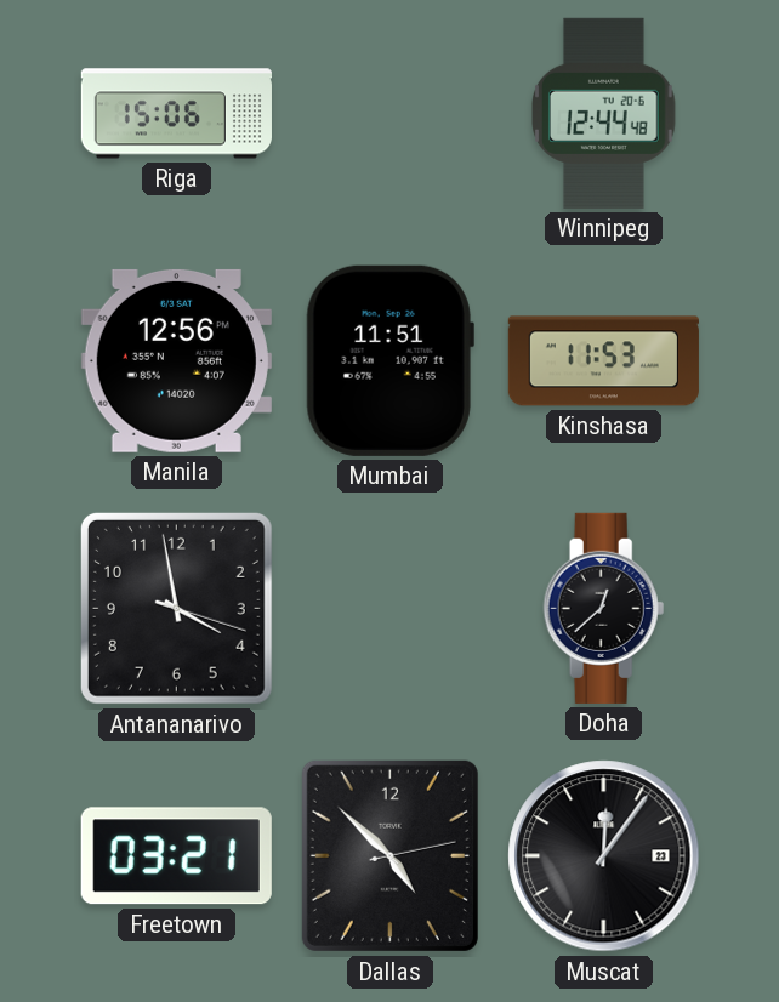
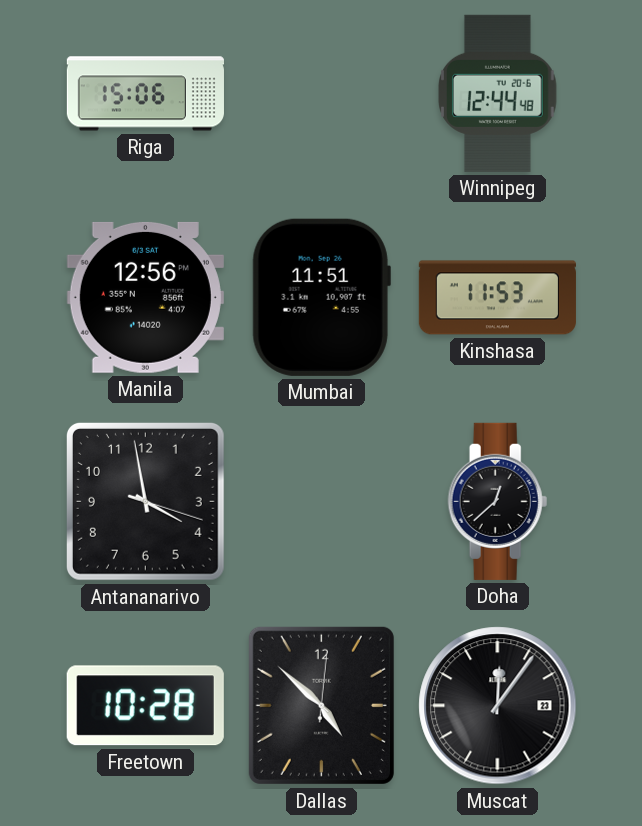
Freetown: 03:21 -> 10:28 (145, 706)
Dallas: 4:52:13 -> 4:52:01 (321, 705)
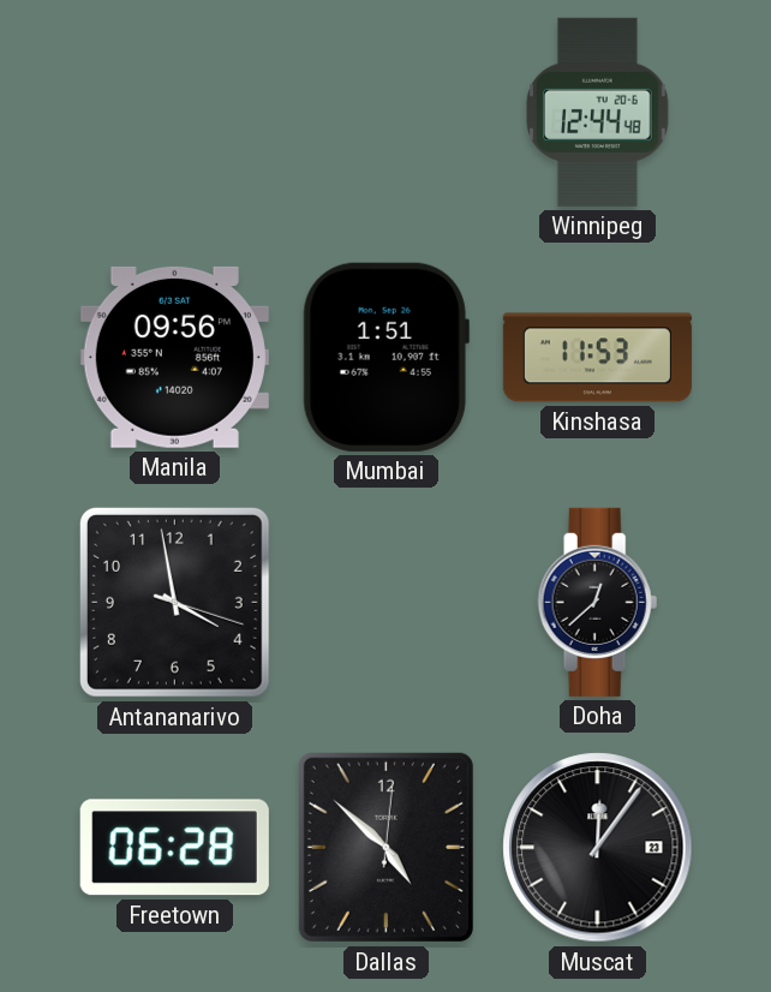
Riga: 15:06 -> none (145, 94)
Manila: 12:56 -> 09:56 (174, 357)
Mumbai: 11:51 -> 1:51 (385, 357)
Freetown: 10:28 -> 06:28 (174, 848)
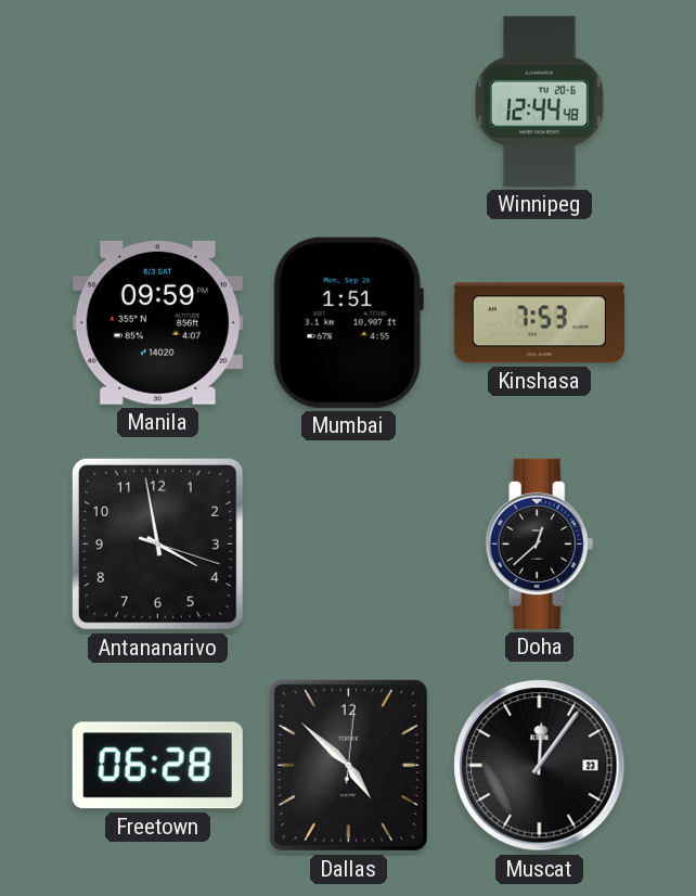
Manila: 09:56 -> 09:59 (157, 322)
Kinshasa: 11:53 -> 7:53 (539, 323)
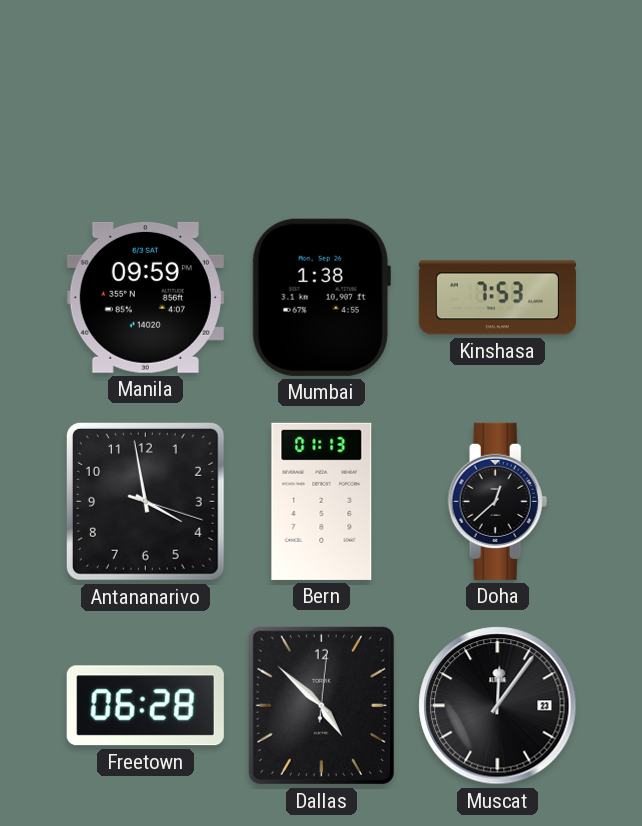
Winnipeg: 12:44 -> none (540, 101)
Mumbai: 1:51 -> 1:38 (321, 297)
Bern: none -> 01:13 (322, 501)
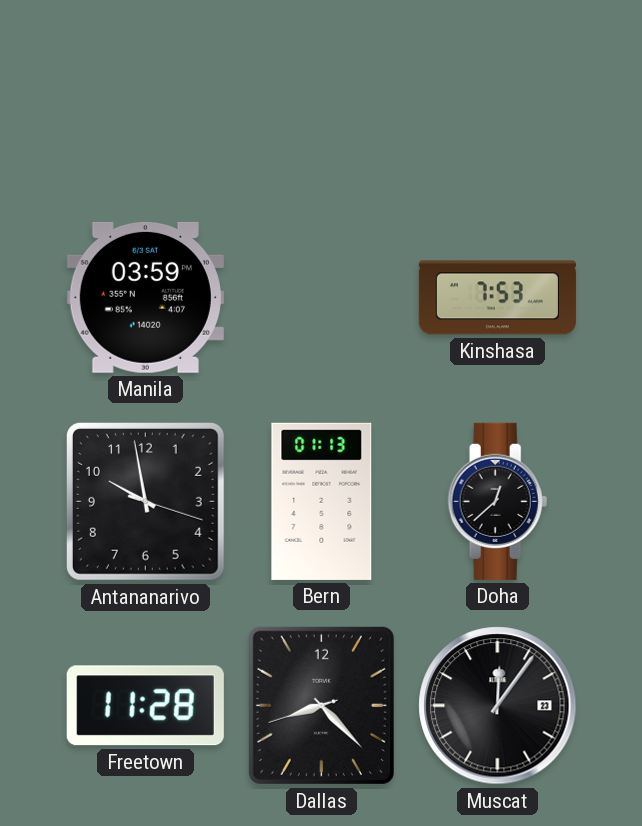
Manila: 09:59 -> 03:59 (145, 297)
Mumbai: 1:38 -> none (321, 297)
Antananarivo: 3:58 -> 9:58 (145, 501)
Freetown: 06:28 -> 11:28 (145, 706)
Dallas: 4:52 -> 8:22 (321, 705)
